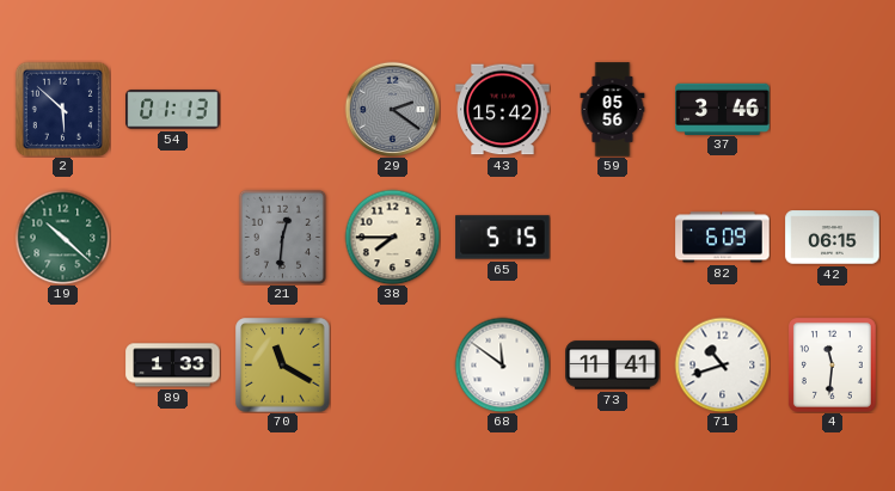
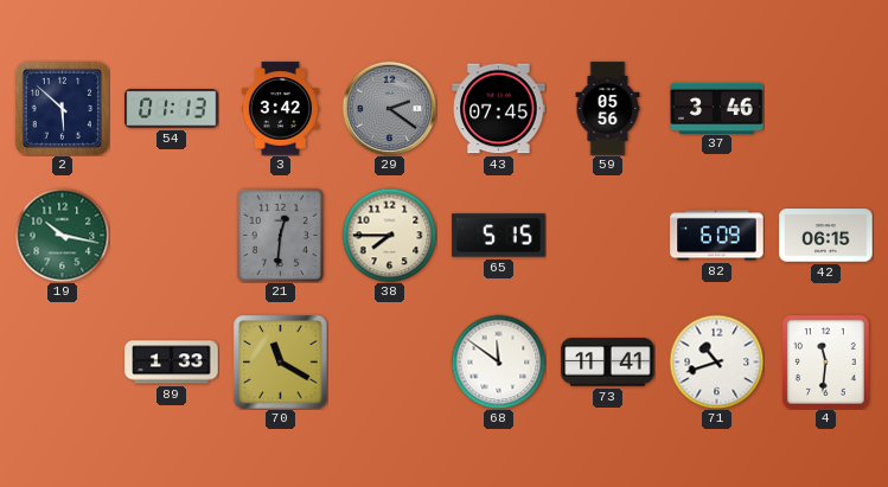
3: none -> 3:42 (280, 109)
43: 15:42 -> 07:45 (499, 109)
19: 10:22 -> 10:17 (62, 235)
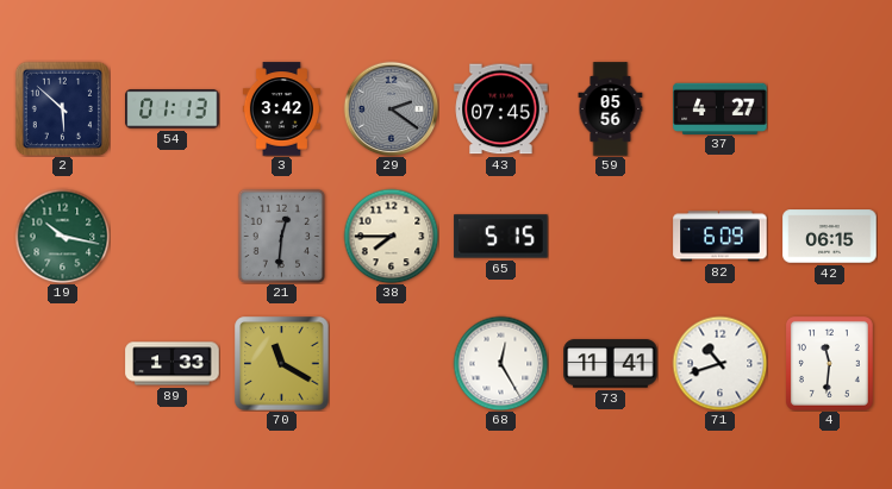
37: 3:46 -> 4:27 (721, 108)
68: 11:51 -> 12:25 (500, 363)
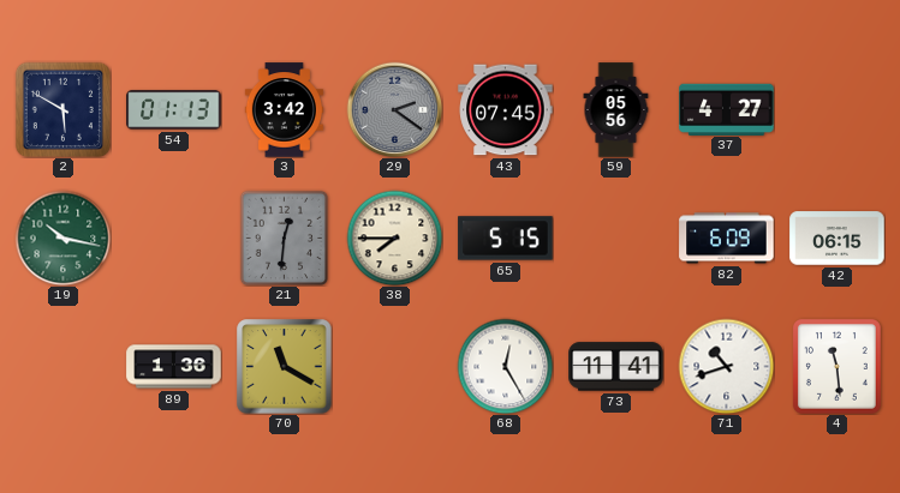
2: 5:52 -> 5:50 (62, 109)
89: 1:33 -> 1:36 (174, 367)
4: 11:31 -> 11:29 (838, 367)
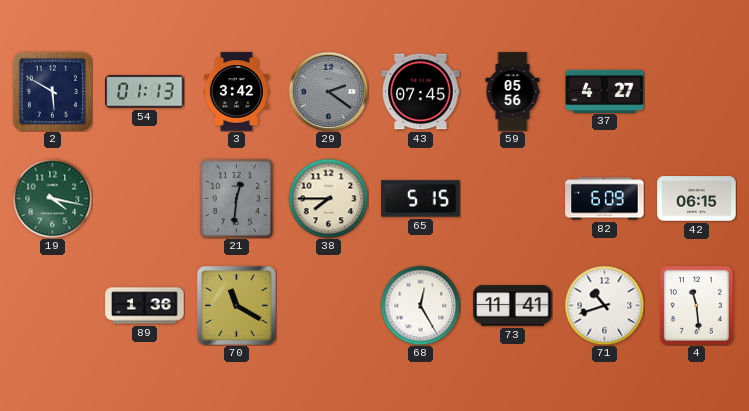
19: 10:17 -> 4:17 (52, 198)
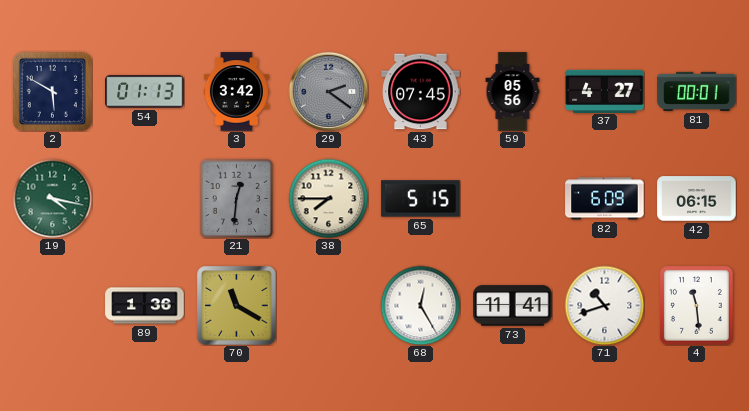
81: none -> 00:01 (697, 91)
